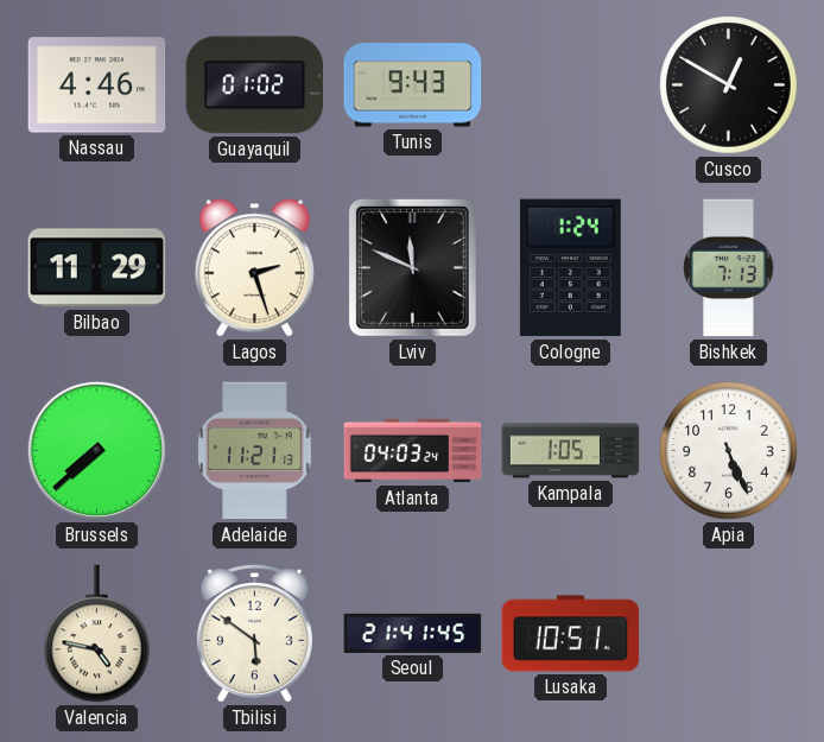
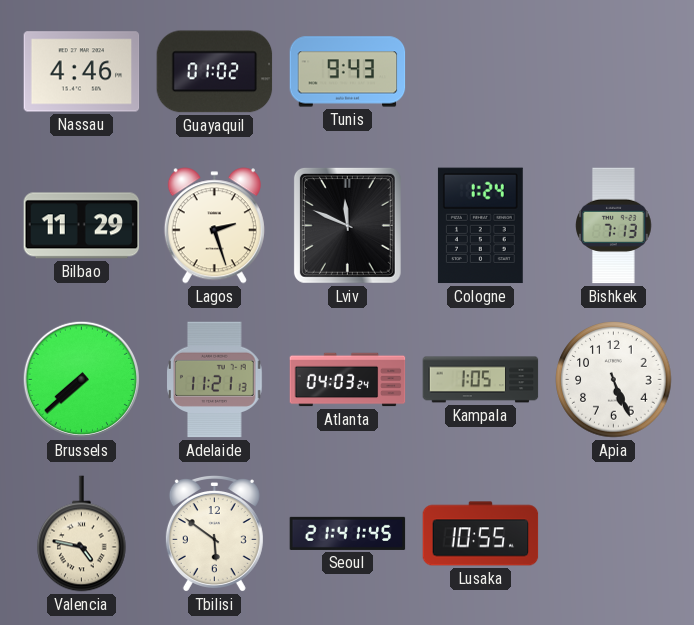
Cusco: 12:50 -> none (729, 85)
Lusaka: 10:51 -> 10:55 (481, 534)
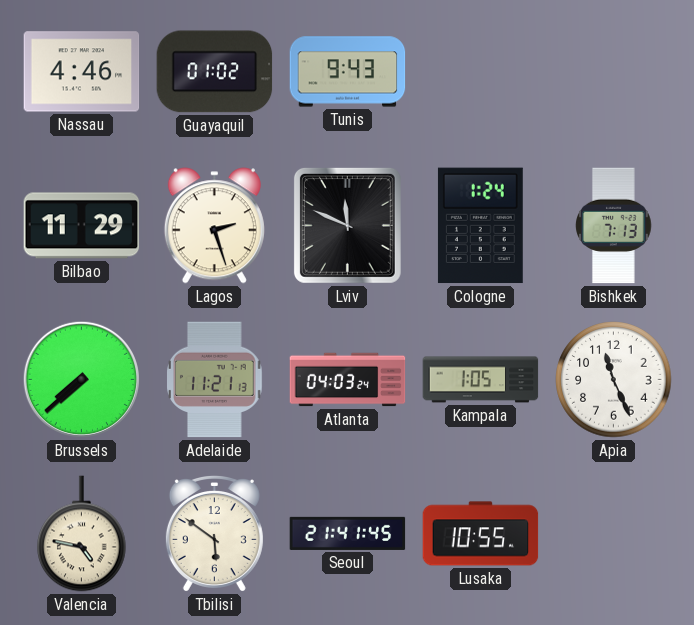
Apia: 5:26 -> 11:26 (614, 380)
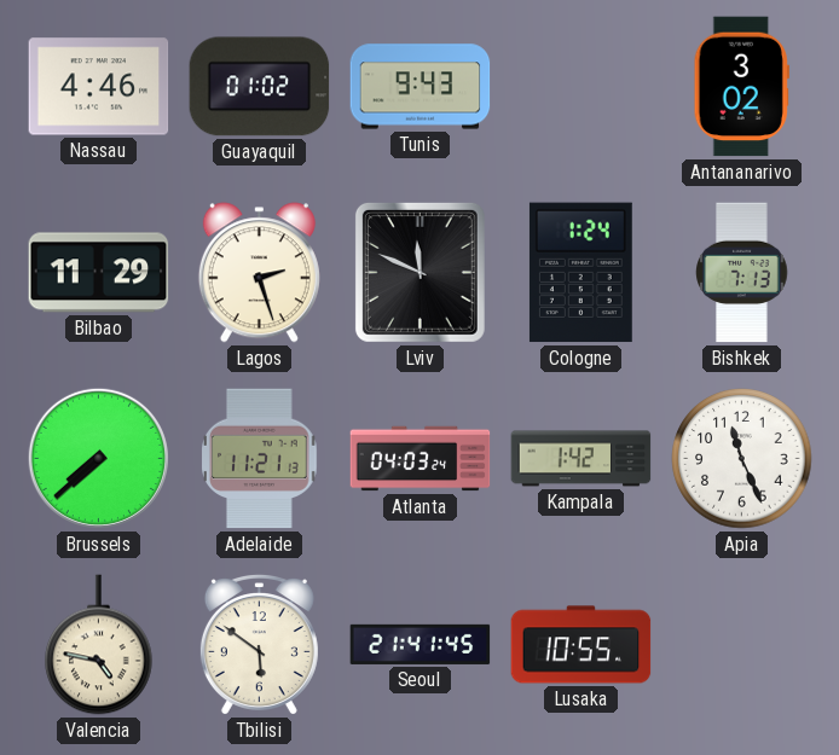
Antananarivo: none -> 3:02 (741, 87)
Kampala: 1:05 -> 1:42 (581, 459)
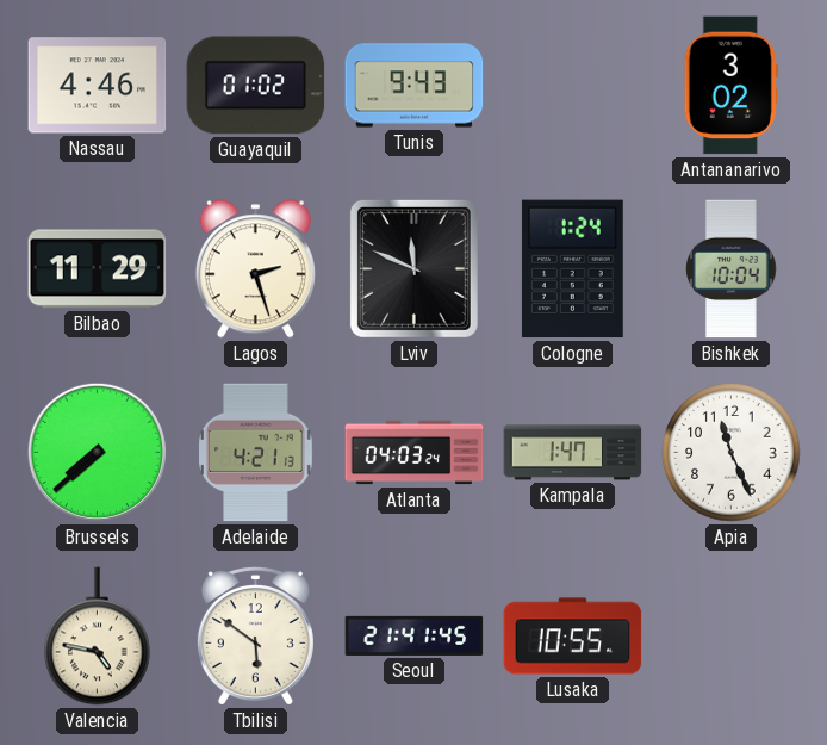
Bishkek: 7:13 -> 10:04 (732, 269)
Adelaide: 11:21 -> 4:21 (256, 453)
Kampala: 1:42 -> 1:47 (573, 453)
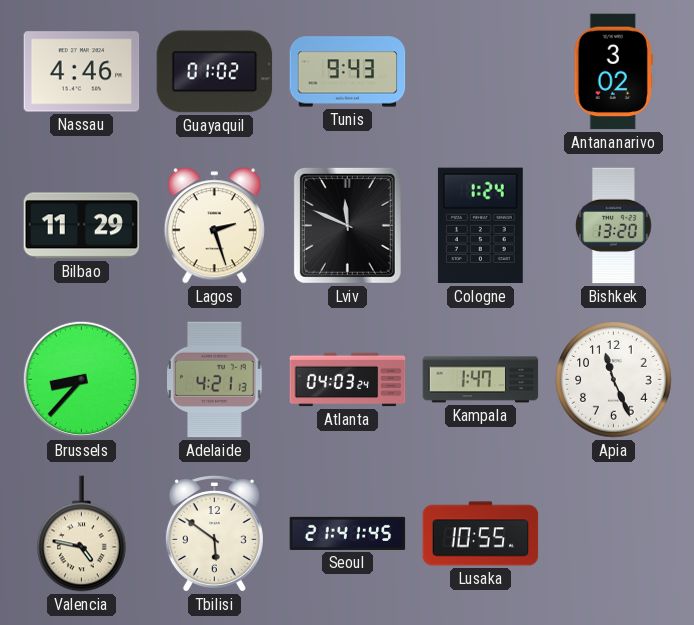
Bishkek: 10:04 -> 13:20 (614, 226)
Brussels: 7:38 -> 8:37 (81, 379)
